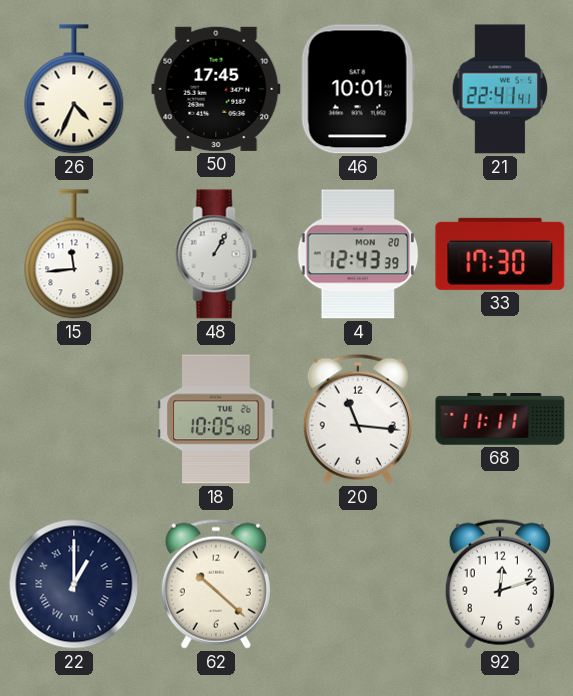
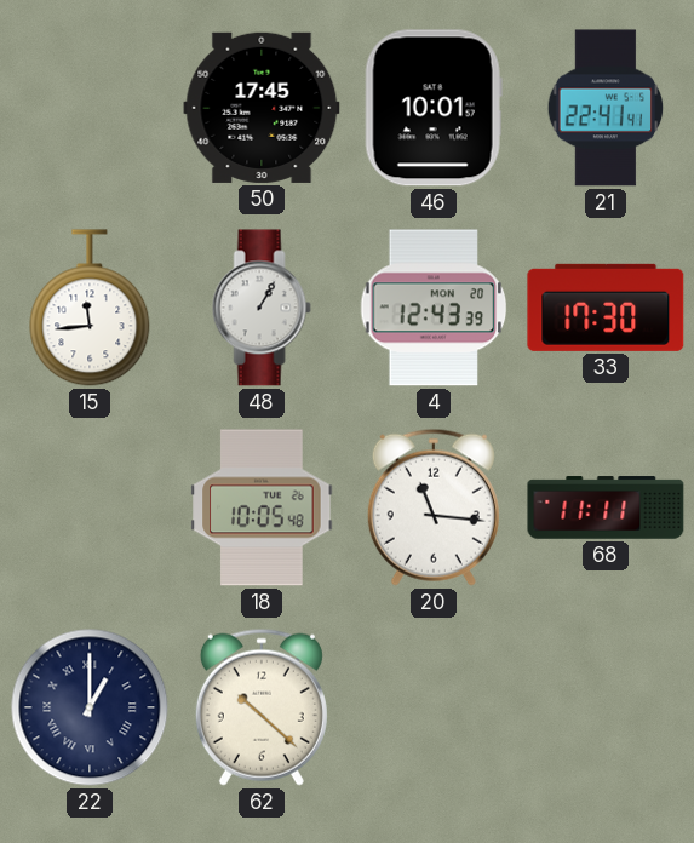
26: 4:34 -> none (74, 89)
92: 12:12 -> none (500, 584)
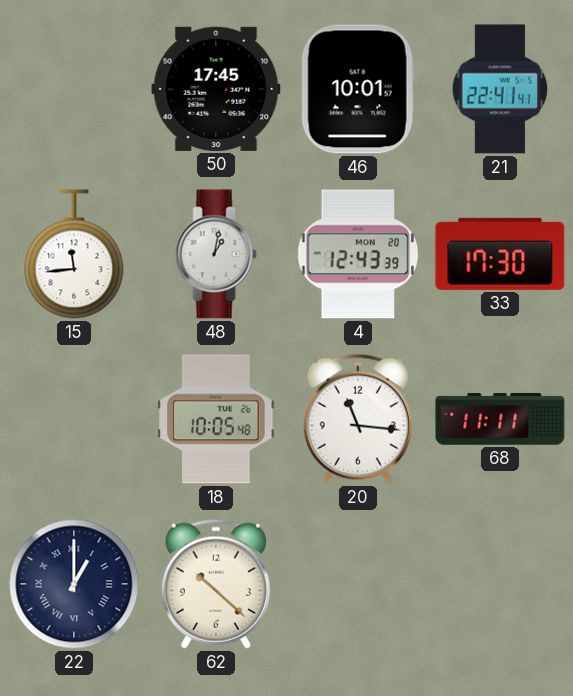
48: 1:05 -> 1:02 (216, 254)
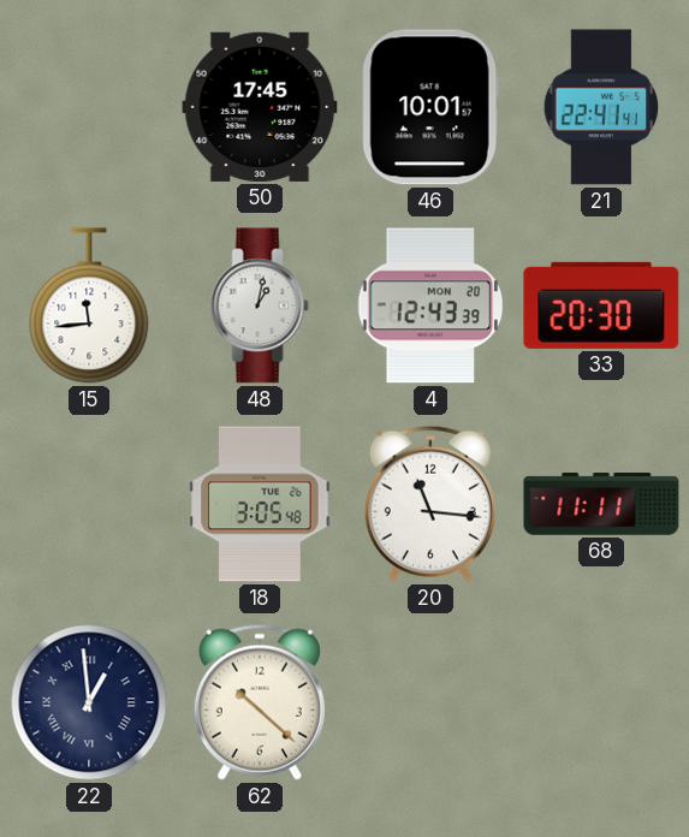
33: 17:30 -> 20:30 (601, 305)
18: 10:05 -> 3:05 (260, 504)
22: 1:00 -> 12:59 (89, 702)
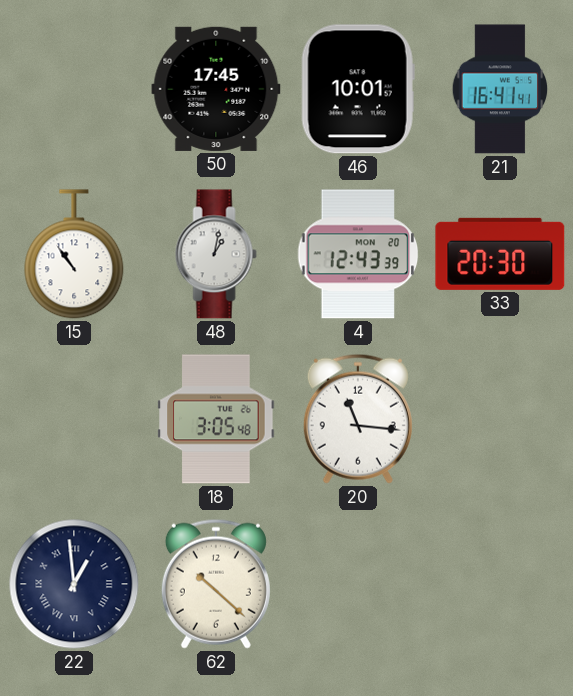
21: 22:41 -> 16:41 (500, 89)
15: 11:44 -> 10:54 (74, 254)
68: 11:11 -> none (601, 504)
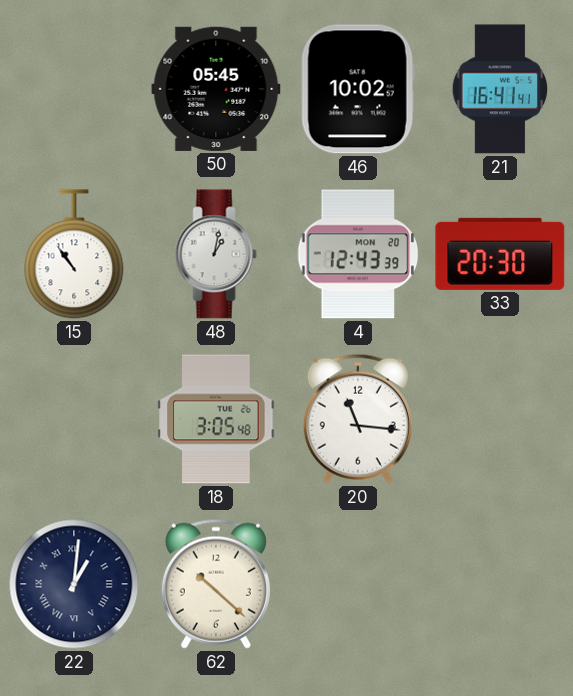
50: 17:45 -> 05:45 (216, 89)
46: 10:01 -> 10:02 (358, 89)
22: 12:59 -> 1:01 (74, 584)
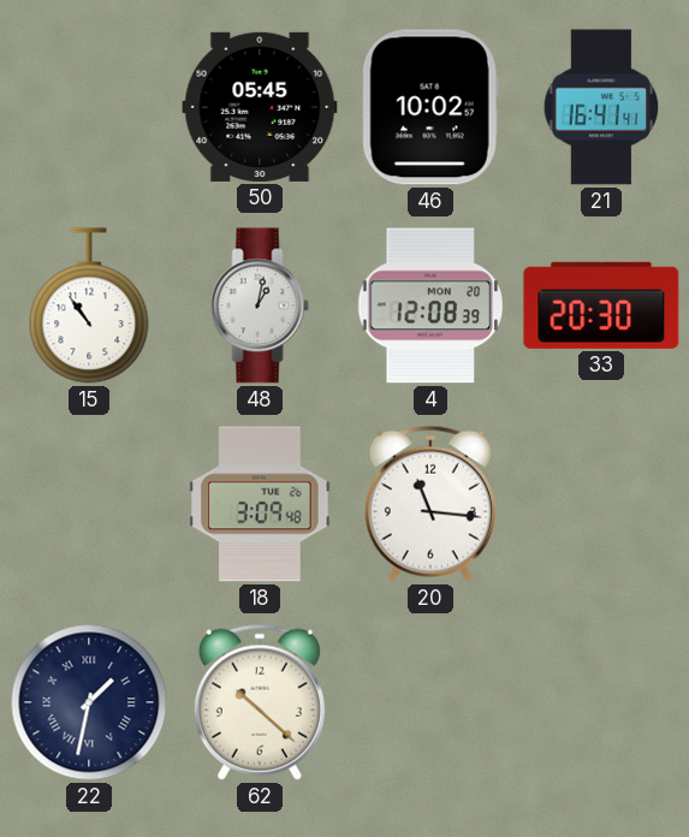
4: 12:43 -> 12:08 (430, 305)
18: 3:05 -> 3:09 (260, 504)
22: 1:01 -> 1:32 (89, 702)
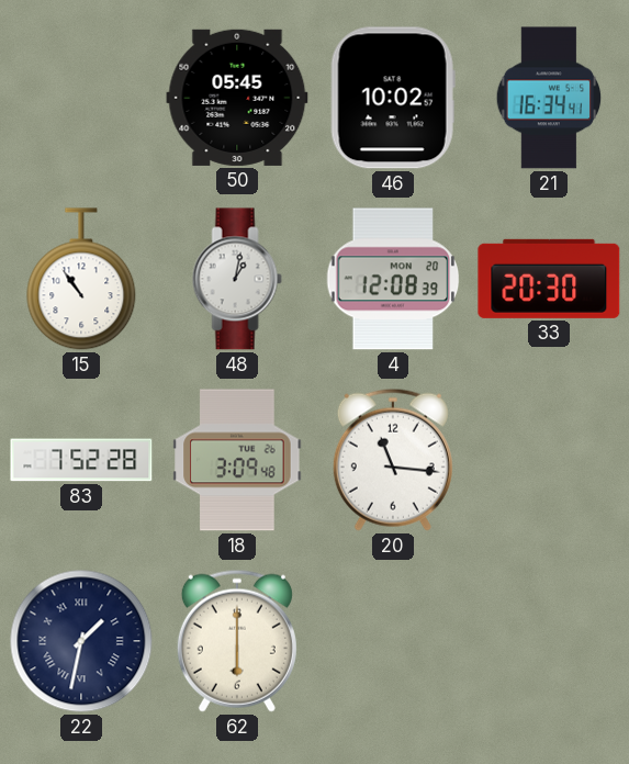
21: 16:41 -> 16:34 (549, 98)
83: none -> 7:52 (81, 460)
62: 10:22 -> 6:00 (237, 641)
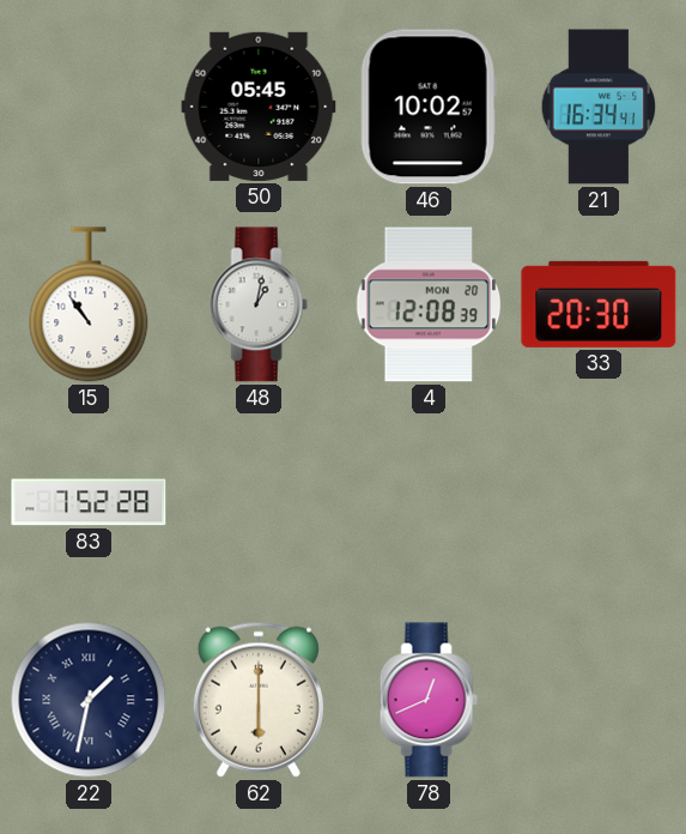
18: 3:09 -> none (237, 460)
20: 11:16 -> none (393, 460)
78: none -> 12:41 (429, 700)
